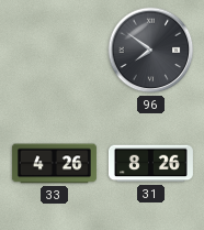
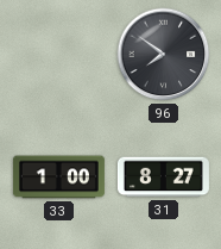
33: 4:26 -> 1:00 (58, 178)
31: 8:26 -> 8:27 (163, 178)
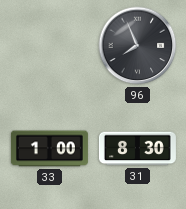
96: 7:51 -> 7:56 (138, 46)
31: 8:27 -> 8:30 (137, 149)
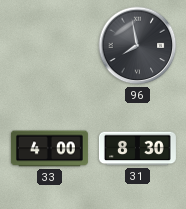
96: 7:56 -> 7:58 (138, 46)
33: 1:00 -> 4:00 (49, 149)
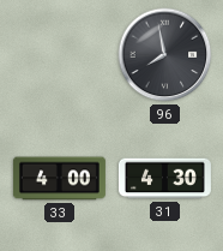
31: 8:30 -> 4:30 (164, 179)
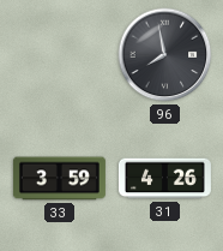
33: 4:00 -> 3:59 (59, 179)
31: 4:30 -> 4:26 (164, 179)
